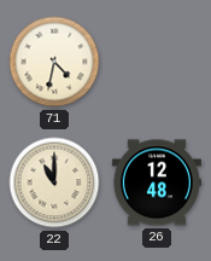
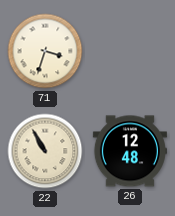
71: 4:32 -> 3:33 (45, 51)
22: 11:00 -> 10:55 (45, 151)
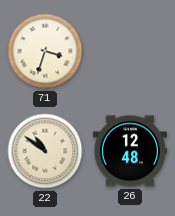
22: 10:55 -> 10:51 (45, 151)
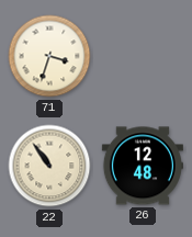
22: 10:51 -> 10:54 (49, 166)
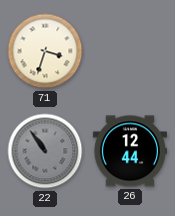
22 dial: cream -> grey (45, 151)
26: 12:48 -> 12:44 (130, 151)
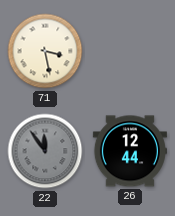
71: 3:33 -> 3:28 (45, 51)
22: 10:54 -> 11:54 (45, 151)
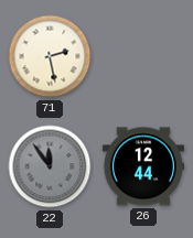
71: 3:28 -> 2:28 (50, 56)
